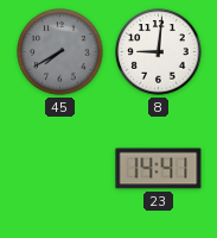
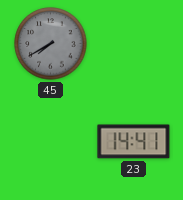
8: 9:01 -> none (159, 52)
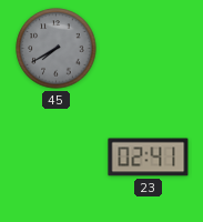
23: 14:41 -> 02:41 (149, 158)
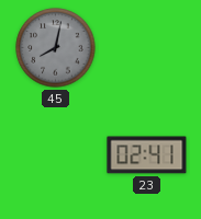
45: 7:40 -> 8:02 (56, 48)
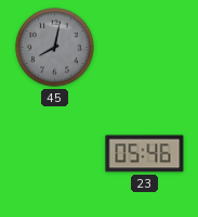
23: 02:41 -> 05:46 (145, 154)
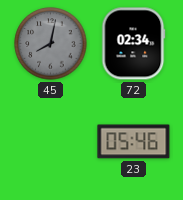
72: none -> 02:34 (133, 44)
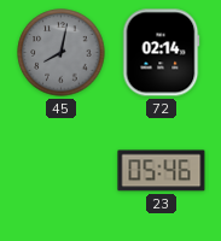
72: 02:34 -> 02:14 (161, 53)
